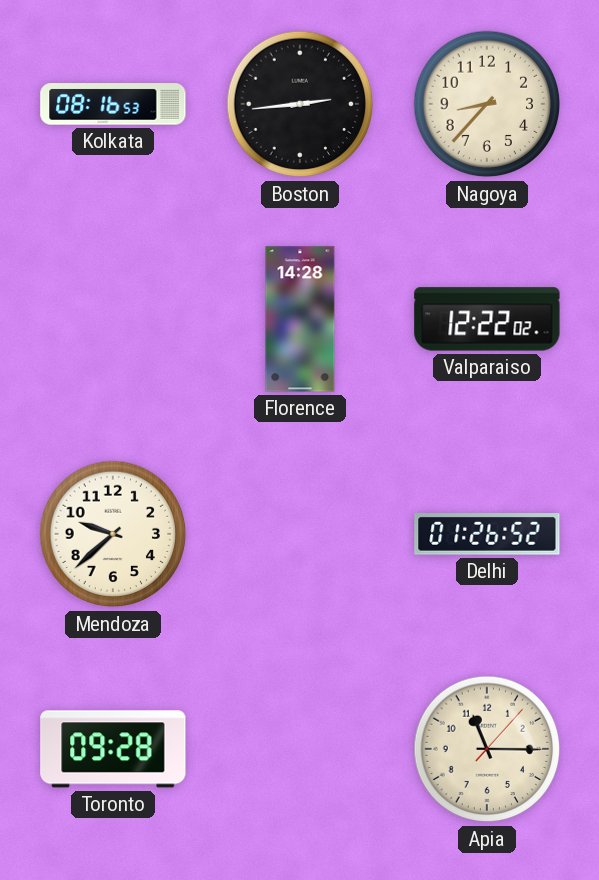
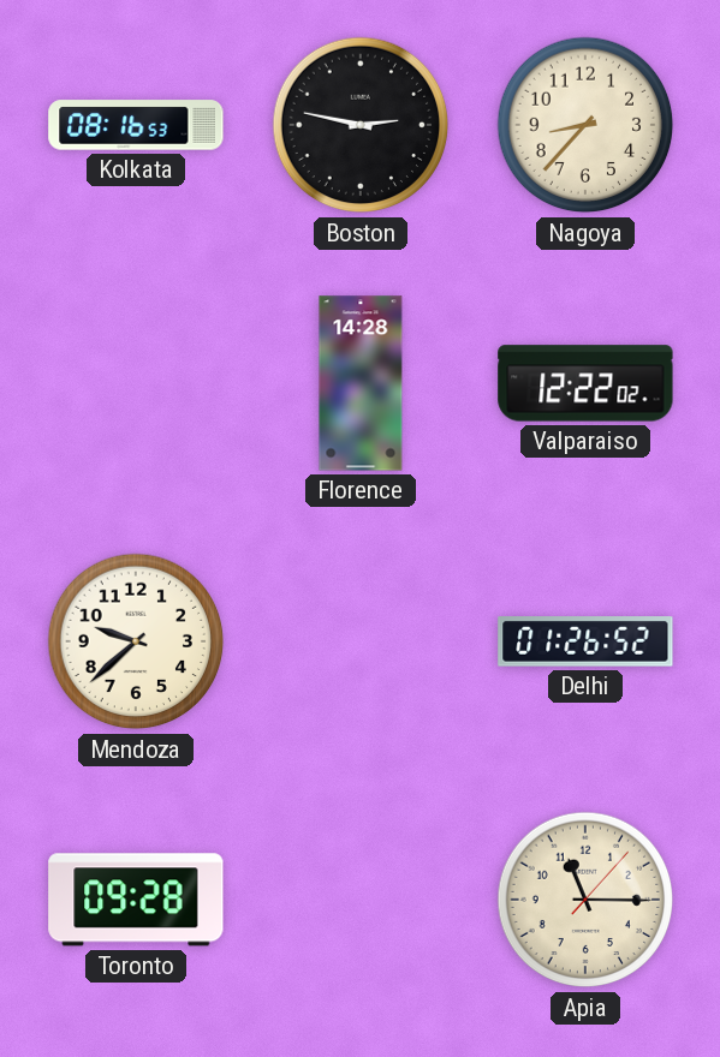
Boston: 2:44 -> 2:47 (361, 125)
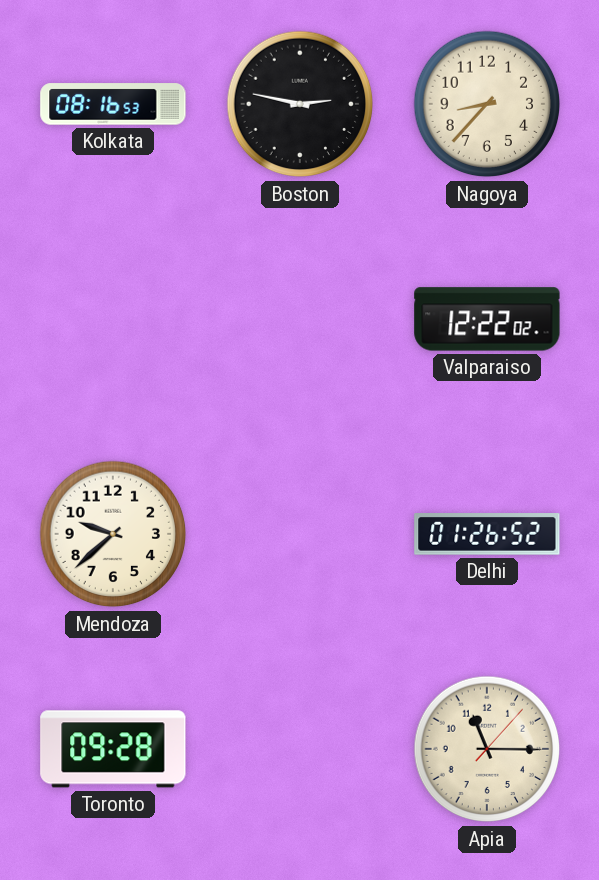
Florence: 14:28 -> none (361, 383)
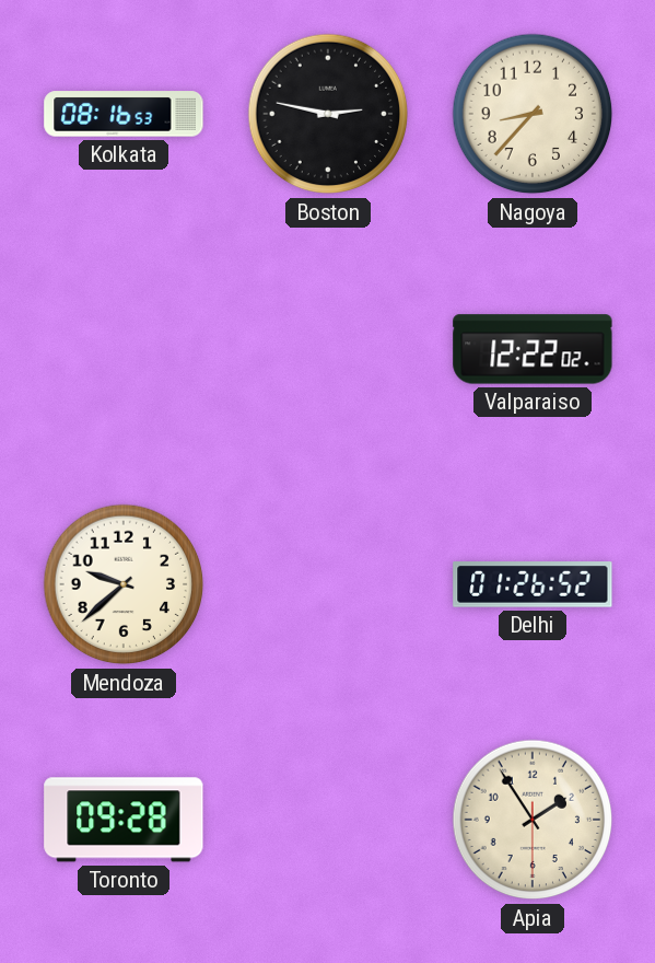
Apia: 11:15 -> 1:54 (533, 820)
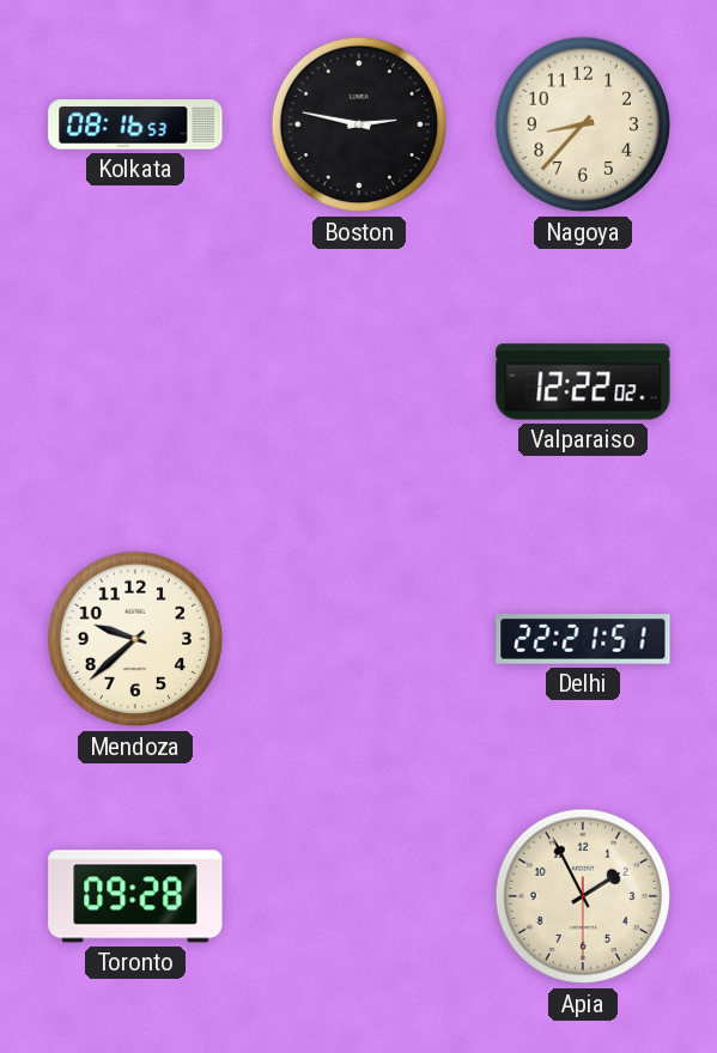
Delhi: 01:26 -> 22:21 (583, 639)
Apia: 1:54 -> 1:55 (583, 896)
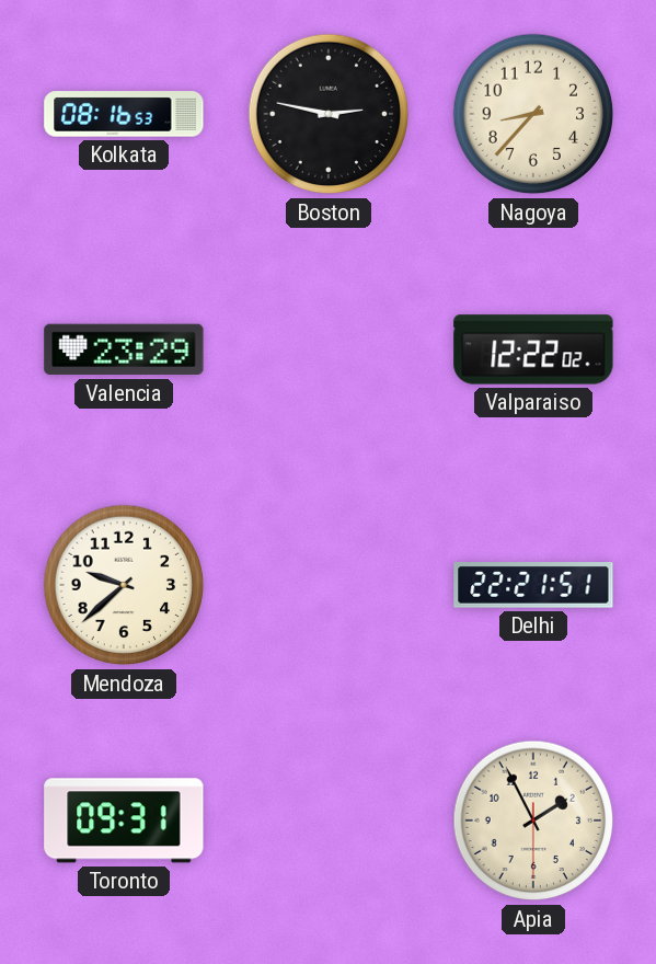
Valencia: none -> 23:29 (124, 349)
Toronto: 09:28 -> 09:31 (124, 820)
